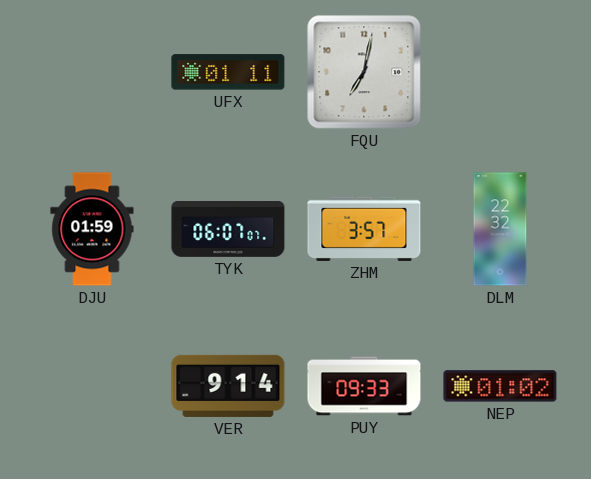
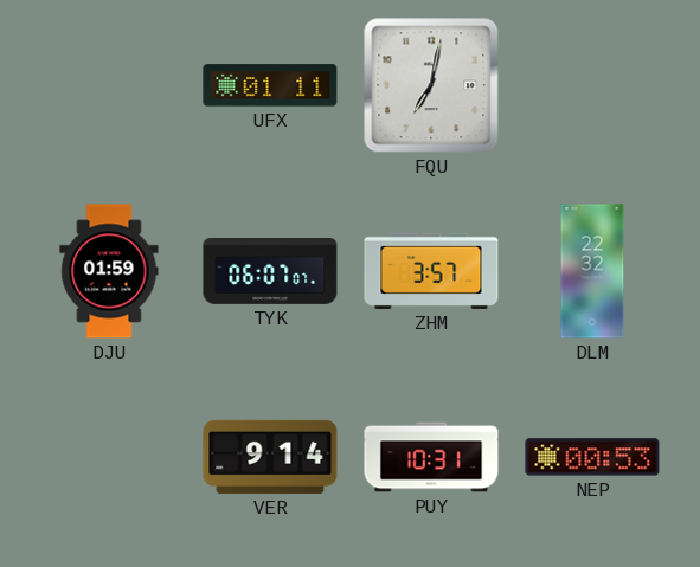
PUY: 09:33 -> 10:31 (431, 457)
NEP: 01:02 -> 00:53 (592, 457)
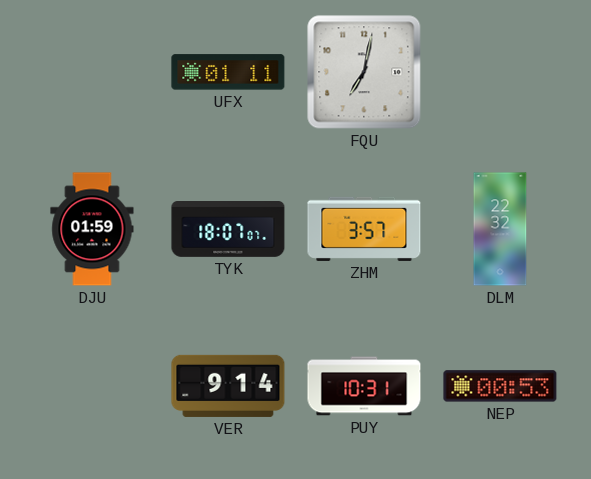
TYK: 06:07 -> 18:07 (228, 230)
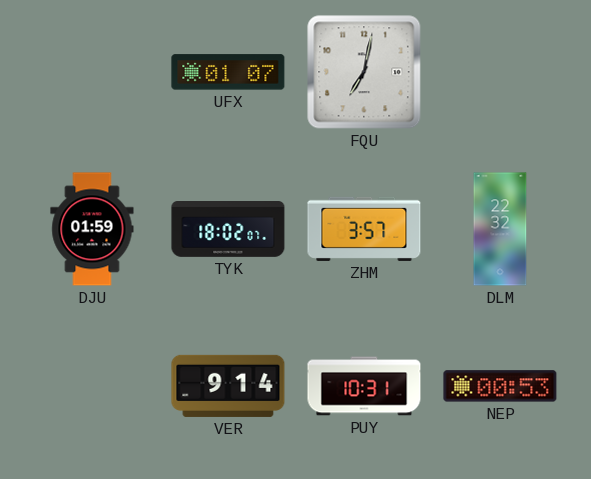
UFX: 01:11 -> 01:07 (228, 72)
TYK: 18:07 -> 18:02 (228, 230)
